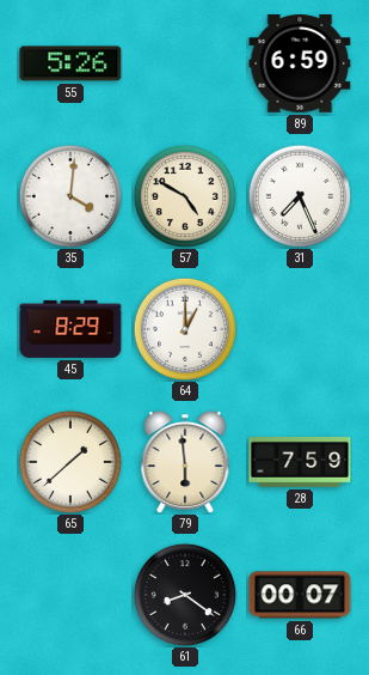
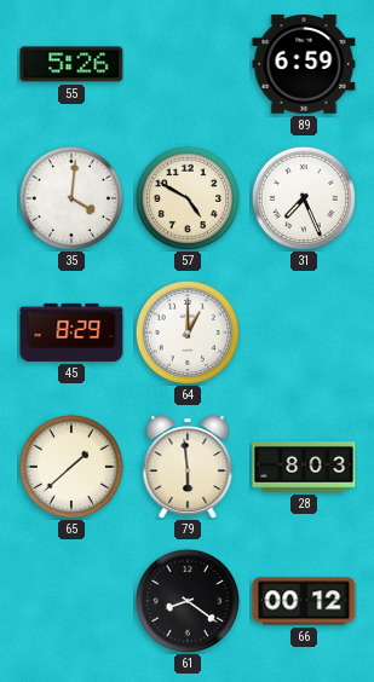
28: 7:59 -> 8:03 (304, 468)
66: 00:07 -> 00:12 (304, 601)
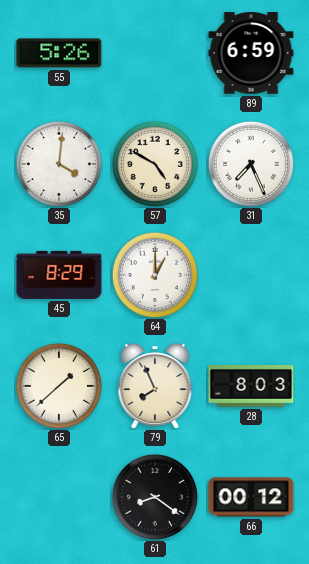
79: 5:59 -> 7:56 (155, 386)
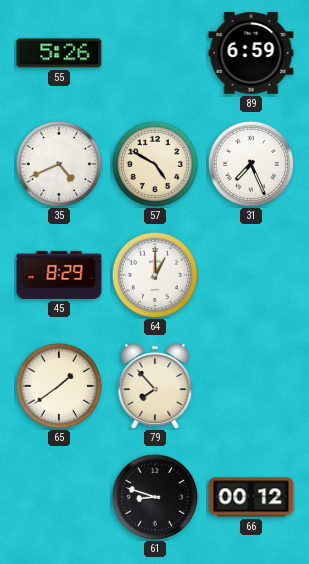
35: 4:01 -> 4:41 (58, 163)
65: 1:38 -> 1:39 (58, 385)
79: 7:56 -> 7:53 (155, 386)
28: 8:03 -> none (251, 387)
61: 8:21 -> 8:48 (154, 496)
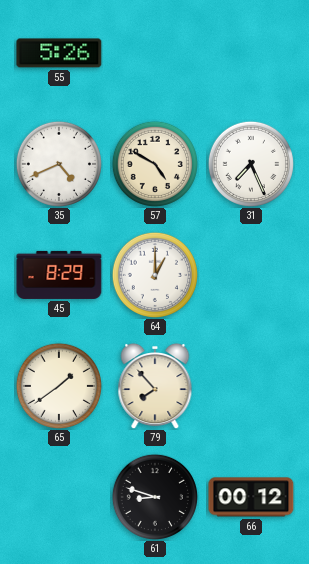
89: 6:59 -> none (251, 53)
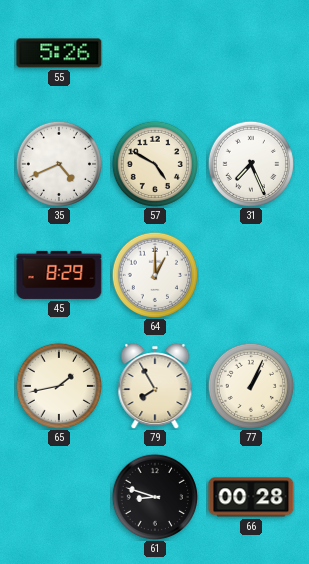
65: 1:39 -> 1:43 (58, 385)
79: 7:53 -> 7:55 (155, 386)
77: none -> 1:04 (250, 385)
66: 00:12 -> 00:28 (251, 497)
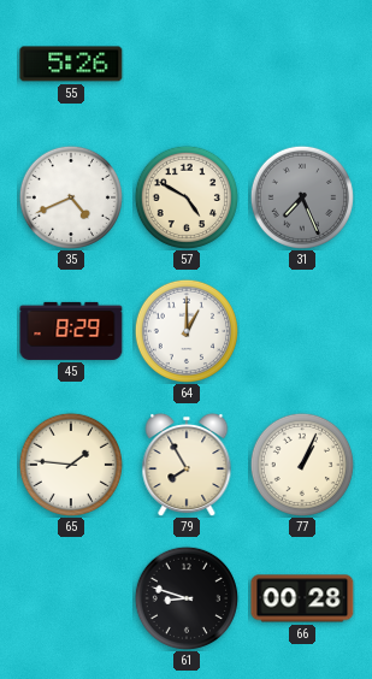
31 dial: white -> grey (301, 196)
65: 1:43 -> 1:46 (70, 464)
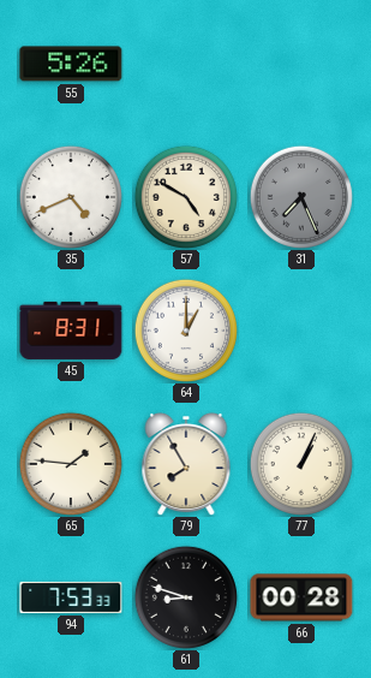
45: 8:29 -> 8:31 (71, 331)
94: none -> 7:53 (71, 597)
